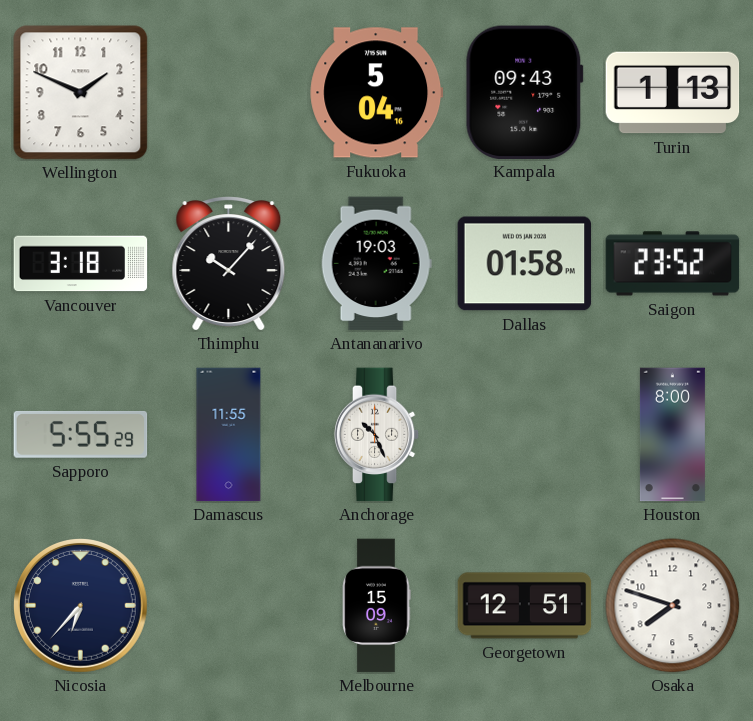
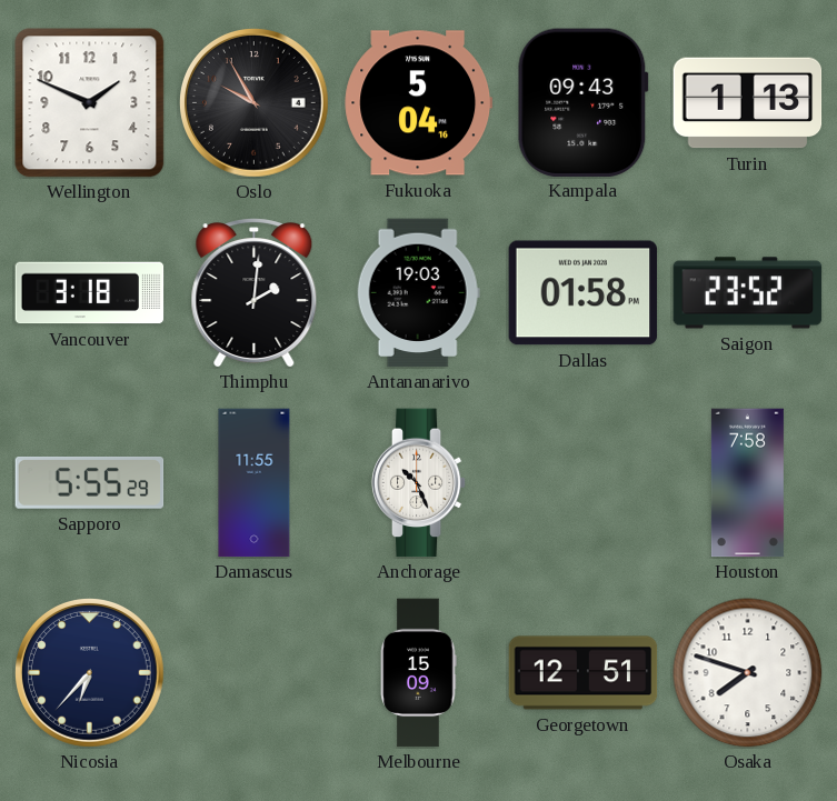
Oslo: none -> 9:55 (255, 103)
Thimphu: 10:07 -> 2:01 (255, 293)
Houston: 8:00 -> 7:58 (747, 483)
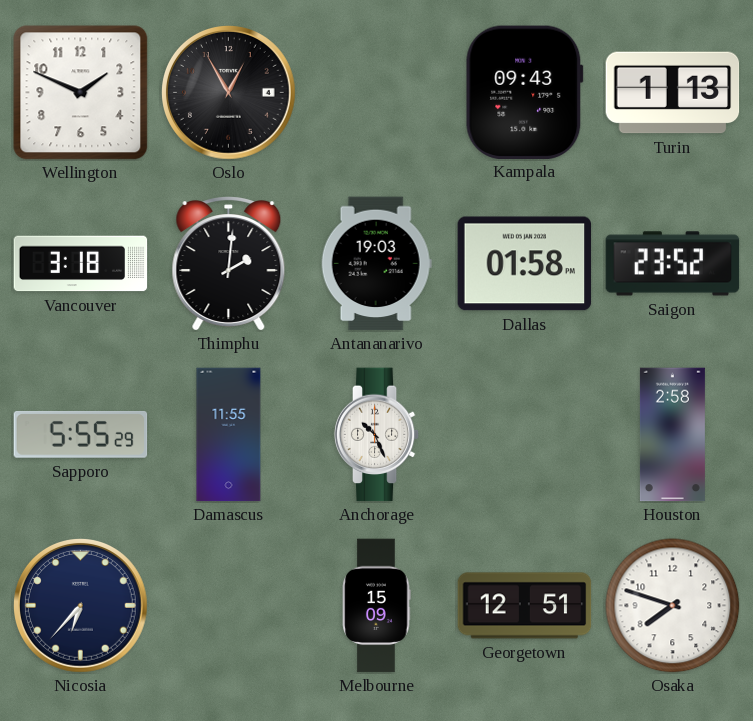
Oslo: 9:55 -> 12:55 (229, 93)
Fukuoka: 5:04 -> none (419, 103)
Houston: 7:58 -> 2:58 (672, 435)
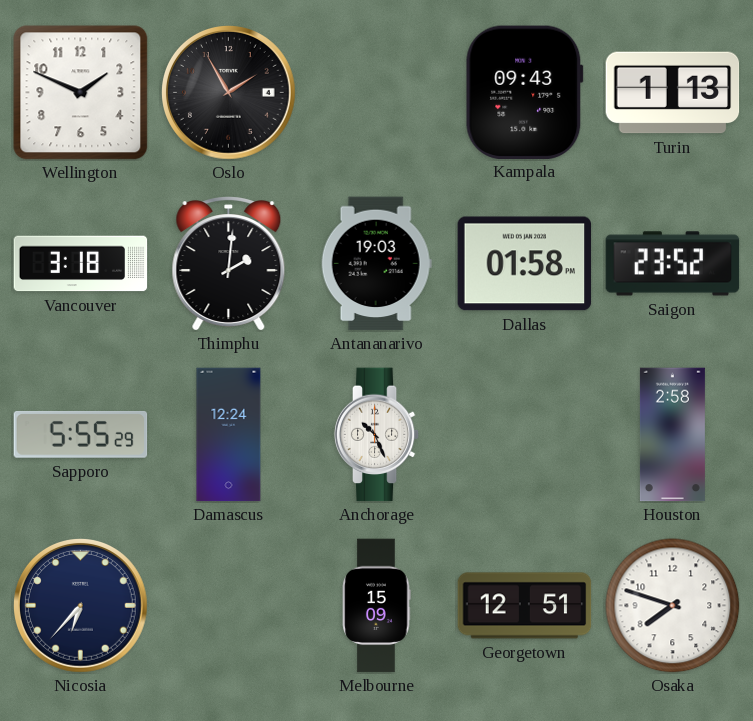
Oslo: 12:55 -> 1:55 (229, 93)
Damascus: 11:55 -> 12:24 (229, 435)
